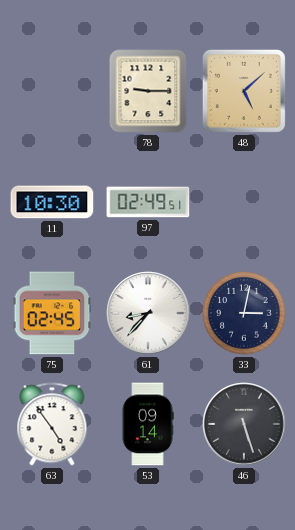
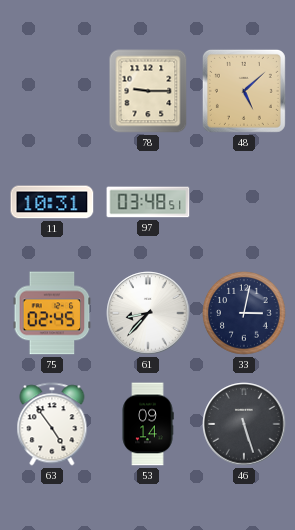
11: 10:30 -> 10:31 (52, 202)
97: 02:49 -> 03:48 (148, 202)
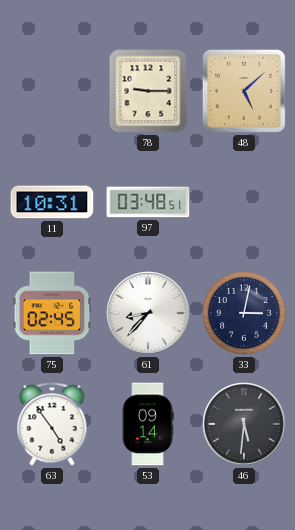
46: 5:27 -> 5:31 (244, 424)
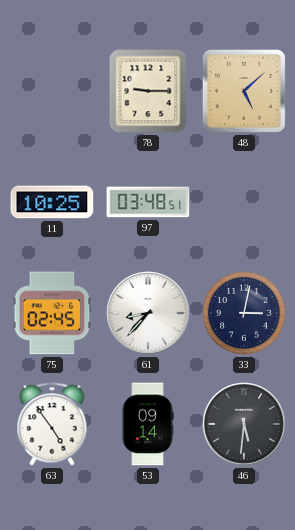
11: 10:31 -> 10:25 (52, 202)
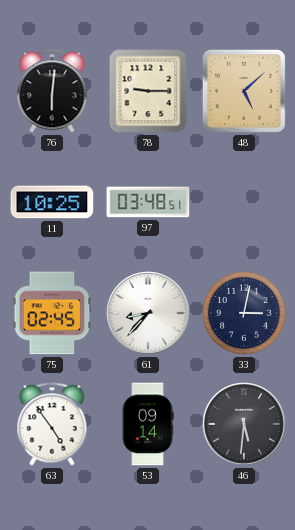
76: none -> 6:01 (52, 91)
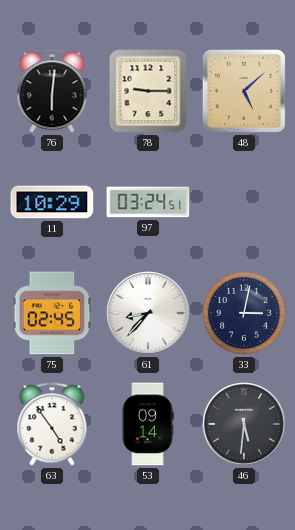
11: 10:25 -> 10:29 (52, 202)
97: 03:48 -> 03:24 (148, 202)
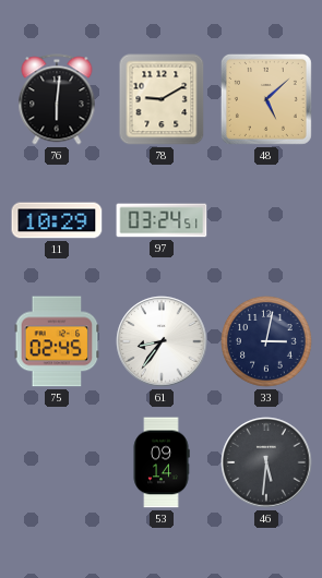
78: 9:15 -> 9:10 (162, 99)
61: 8:37 -> 8:36 (162, 341)
63: 4:54 -> none (52, 424)
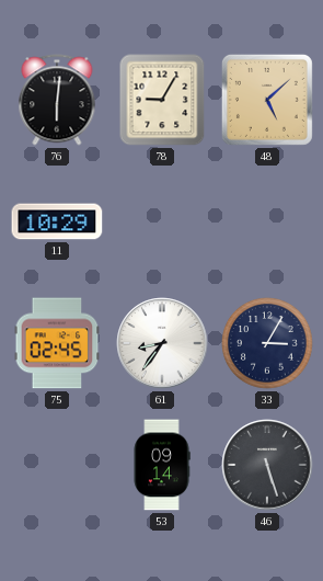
78: 9:10 -> 9:05 (162, 100)
97: 03:24 -> none (162, 220)
33: 3:02 -> 3:05 (267, 343)
46: 5:31 -> 5:27 (267, 465)
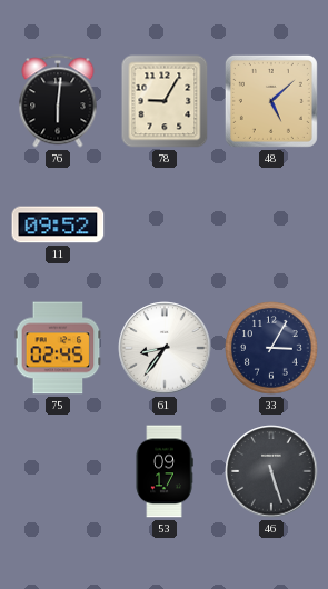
11: 10:29 -> 09:52 (58, 224)
53: 09:14 -> 09:17 (165, 471)
